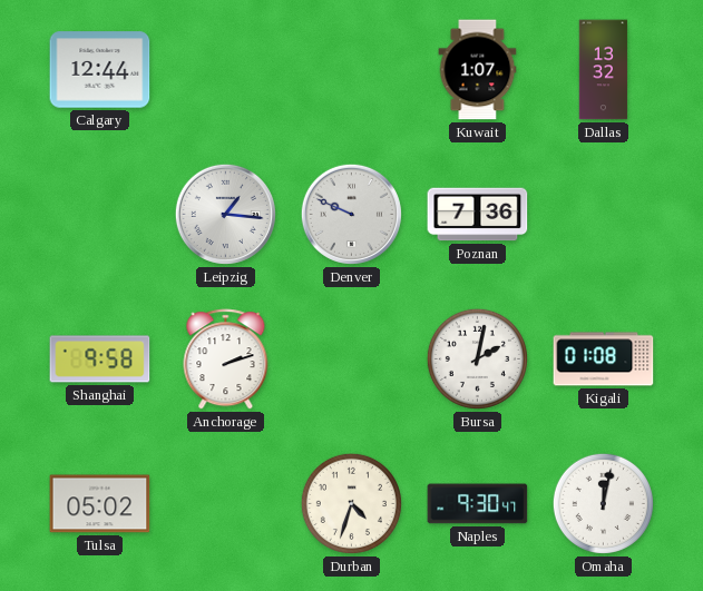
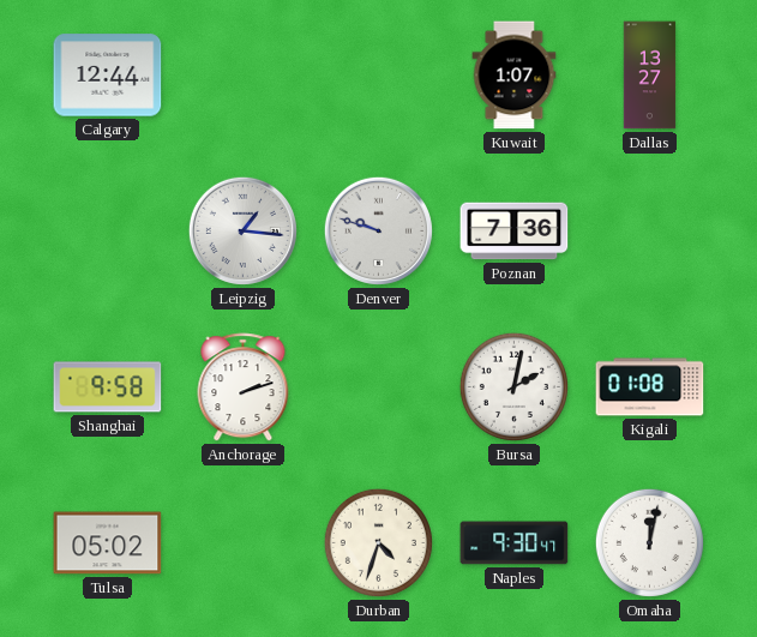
Dallas: 13:32 -> 13:27 (650, 76)
Denver: 9:49 -> 9:48 (378, 230)
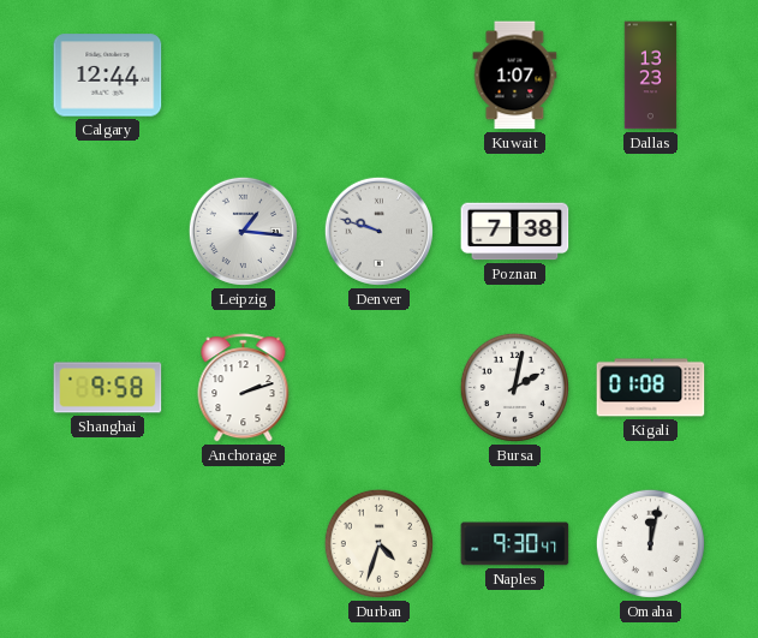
Dallas: 13:27 -> 13:23 (651, 76)
Poznan: 7:36 -> 7:38 (515, 232)
Tulsa: 05:02 -> none (108, 543)
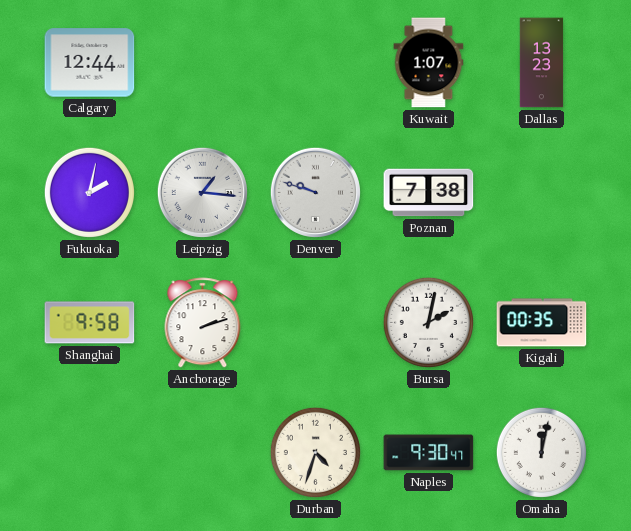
Fukuoka: none -> 2:02 (89, 192)
Kigali: 01:08 -> 00:35 (542, 323)
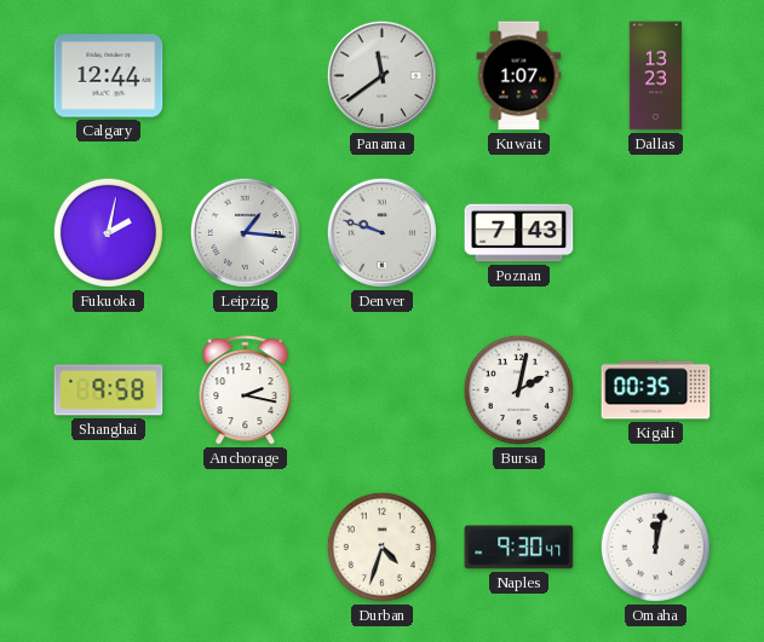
Panama: none -> 11:39 (381, 75)
Poznan: 7:38 -> 7:43 (519, 233)
Anchorage: 2:12 -> 2:17 (246, 391)
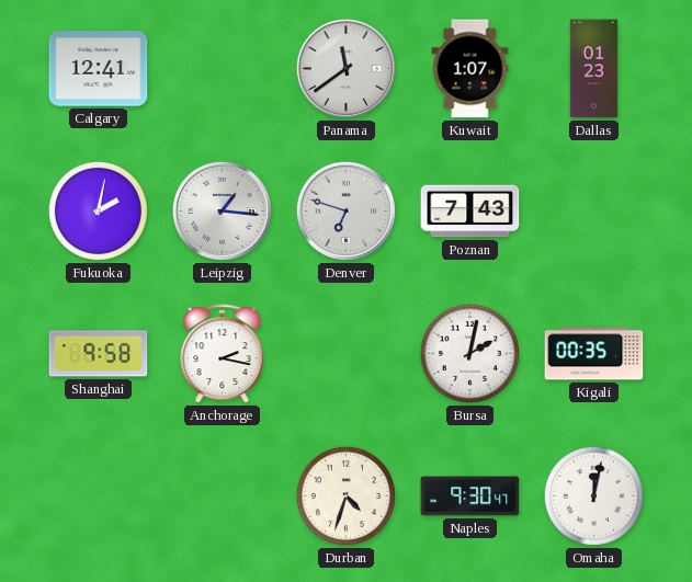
Calgary: 12:44 -> 12:41 (99, 69)
Dallas: 13:23 -> 01:23 (594, 69)
Denver: 9:48 -> 6:48 (345, 210)
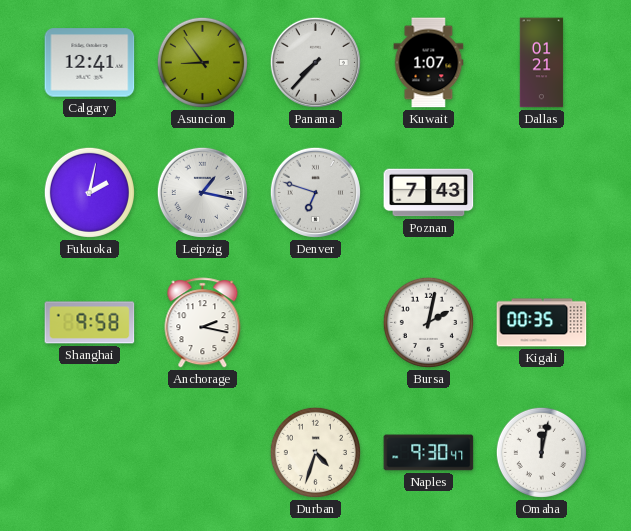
Asuncion: none -> 8:54 (202, 62)
Panama: 11:39 -> 7:37 (315, 62)
Dallas: 01:23 -> 01:21 (542, 63)
Leipzig: 1:16 -> 1:17 (202, 192)
